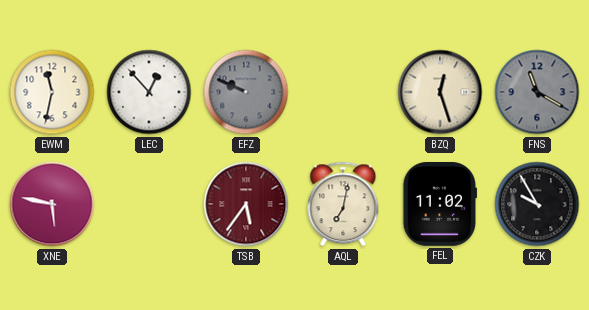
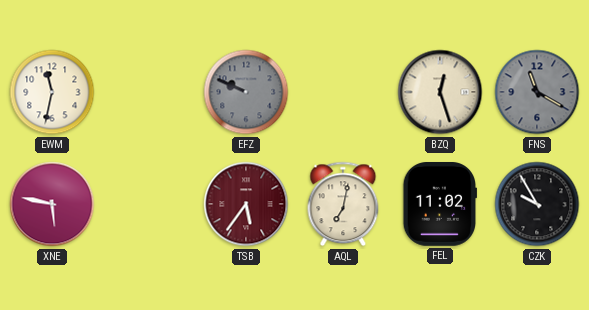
LEC: 12:53 -> none (149, 92)
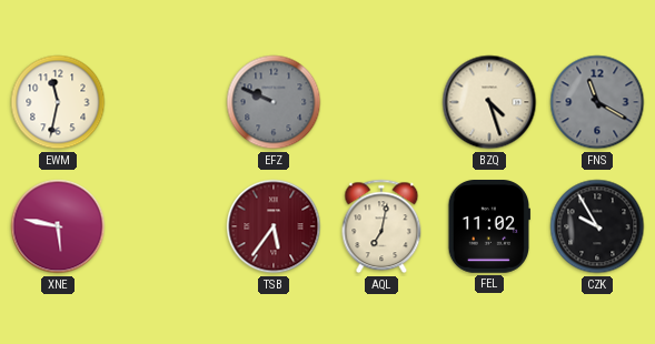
BZQ: 12:27 -> 4:27 (489, 102)
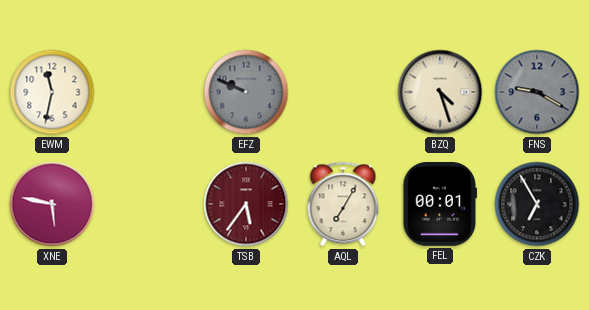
FNS: 11:20 -> 9:20 (537, 92)
AQL: 7:02 -> 7:05 (343, 204)
FEL: 11:02 -> 00:01 (439, 205)
CZK: 9:55 -> 6:55 (537, 204)
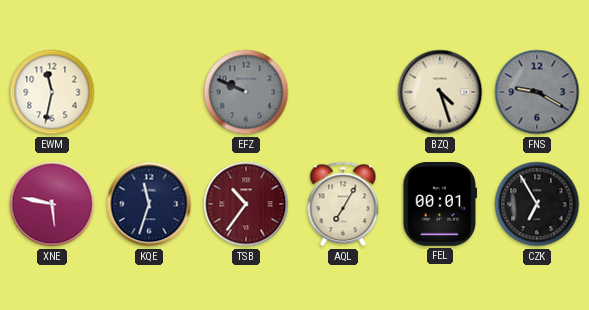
KQE: none -> 11:33 (149, 204)
TSB: 5:36 -> 10:36 (246, 204)
